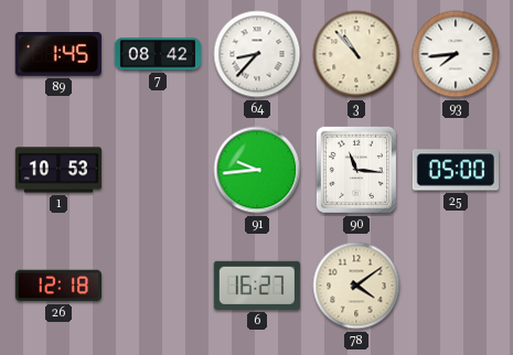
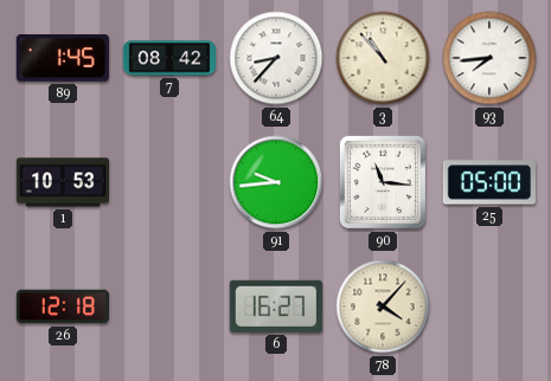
78: 4:09 -> 4:07 (383, 306)
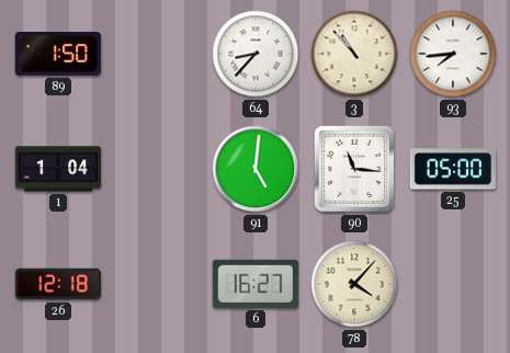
89: 1:45 -> 1:50 (58, 55)
7: 08:42 -> none (168, 58)
1: 10:53 -> 1:04 (57, 169)
91: 9:44 -> 5:01 (256, 169)
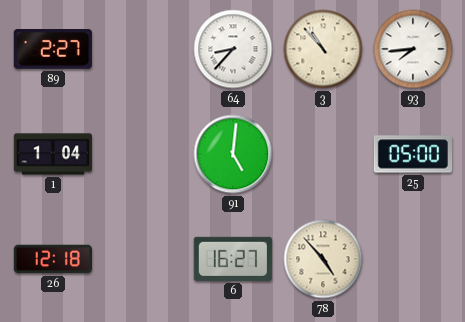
89: 1:50 -> 2:27 (53, 50)
90: 11:16 -> none (354, 169)
78: 4:07 -> 4:53 (323, 259)
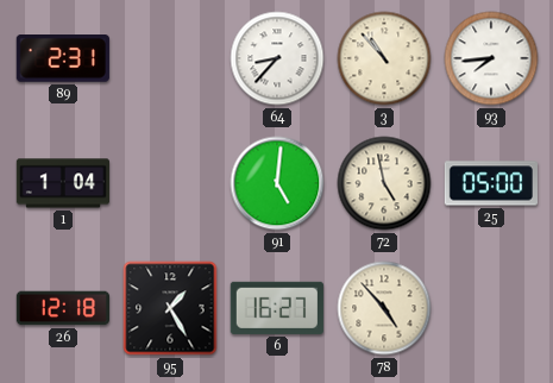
89: 2:27 -> 2:31 (63, 59)
72: none -> 4:58 (384, 183)
95: none -> 1:25 (170, 308)
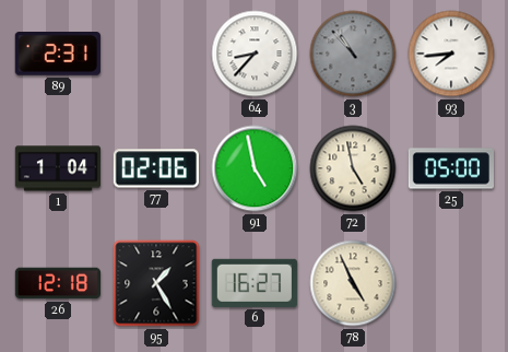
3 dial: cream -> grey (353, 54)
77: none -> 02:06 (156, 168)
91: 5:01 -> 4:58 (255, 168)
78: 4:53 -> 4:56 (353, 283)
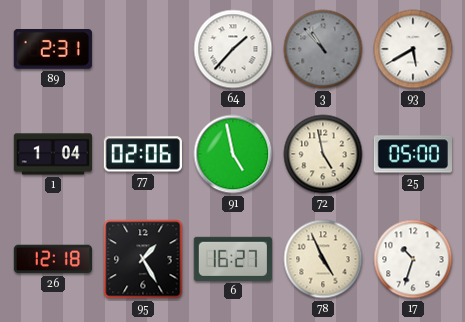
64: 8:37 -> 1:37 (233, 49)
93: 7:44 -> 5:40 (413, 49)
17: none -> 10:33 (413, 259)
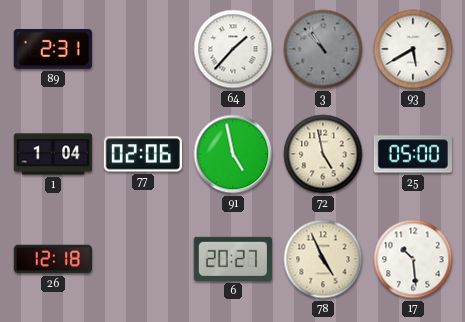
95: 1:25 -> none (143, 259)
6: 16:27 -> 20:27 (233, 259)
17: 10:33 -> 10:29 (413, 259)
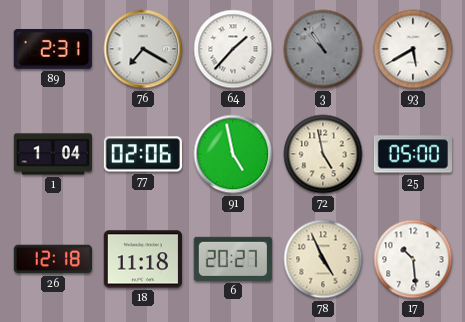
76: none -> 7:20 (143, 49)
18: none -> 11:18 (143, 259)
